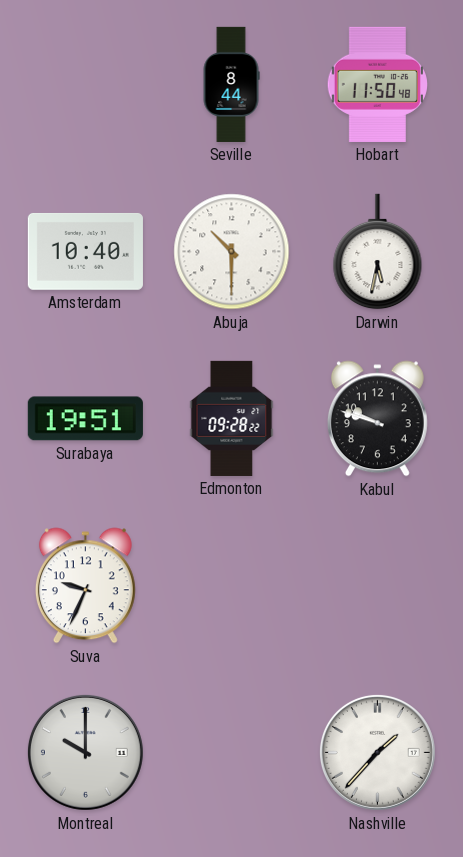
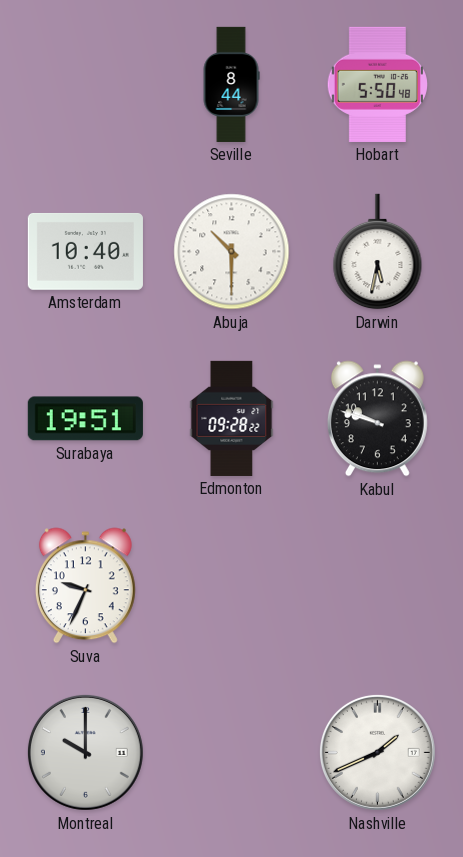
Hobart: 11:50 -> 5:50 (377, 84)
Nashville: 1:37 -> 1:41 (377, 752)
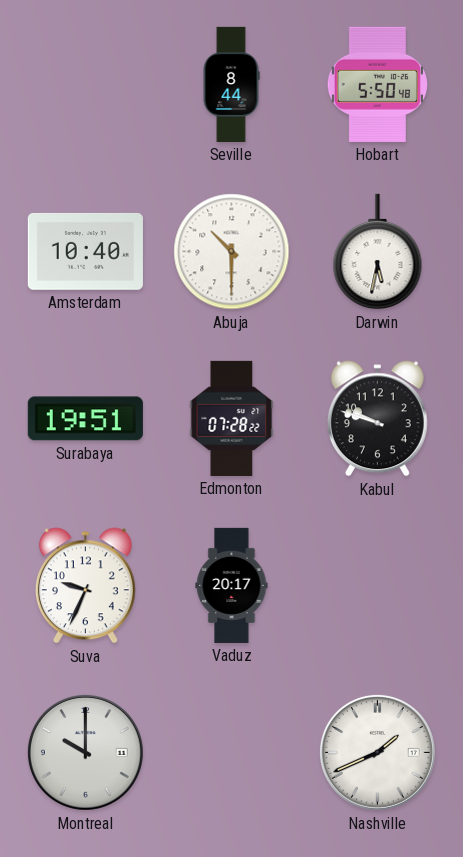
Edmonton: 09:28 -> 07:28 (232, 418)
Vaduz: none -> 20:17 (232, 585)
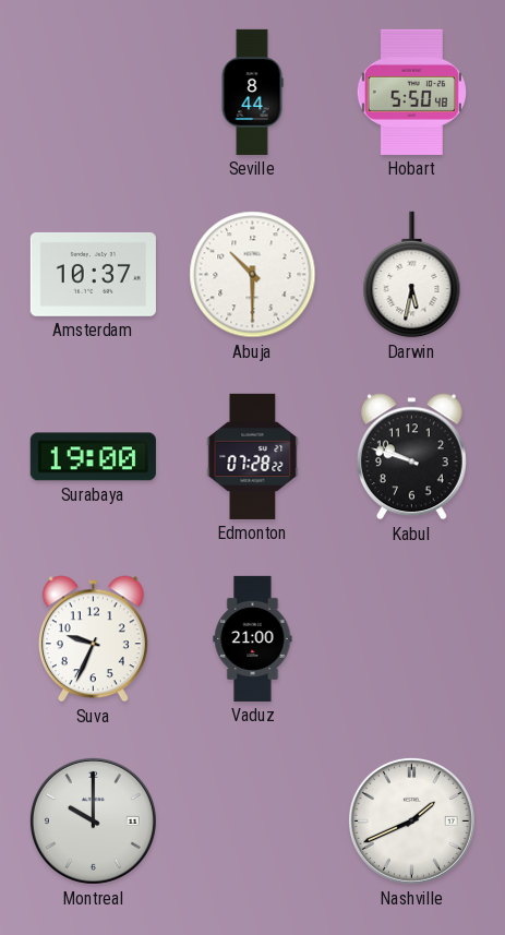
Amsterdam: 10:40 -> 10:37 (93, 274)
Surabaya: 19:51 -> 19:00 (93, 457)
Vaduz: 20:17 -> 21:00 (253, 638)
